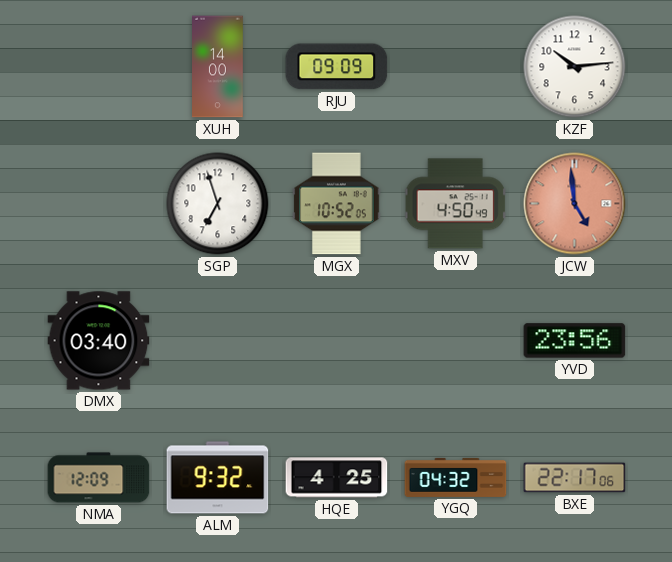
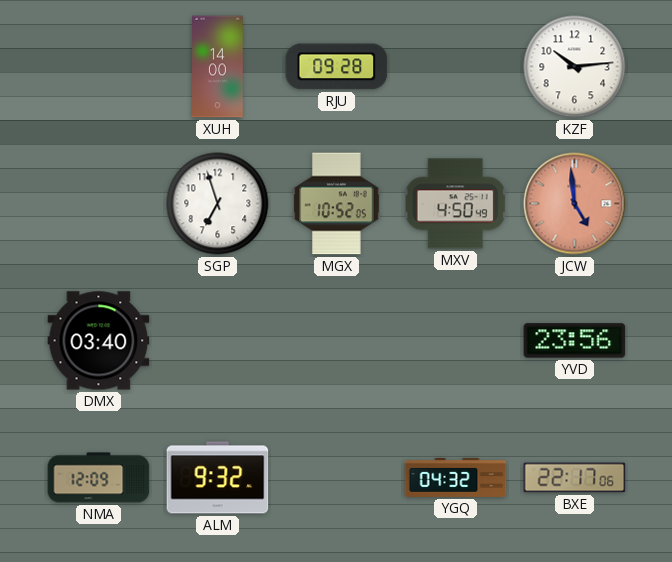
RJU: 09:09 -> 09:28 (337, 67)
HQE: 4:25 -> none (337, 478)
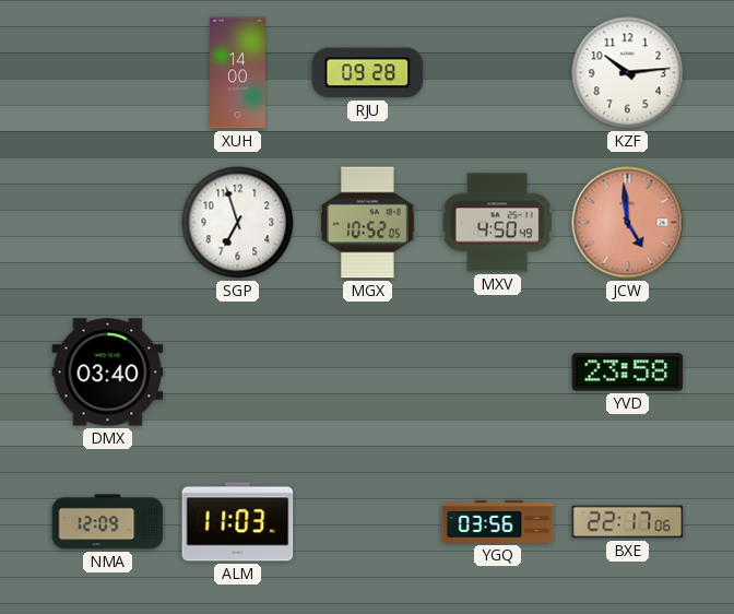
YVD: 23:56 -> 23:58 (628, 373)
ALM: 9:32 -> 11:03 (238, 522)
YGQ: 04:32 -> 03:56 (498, 521)
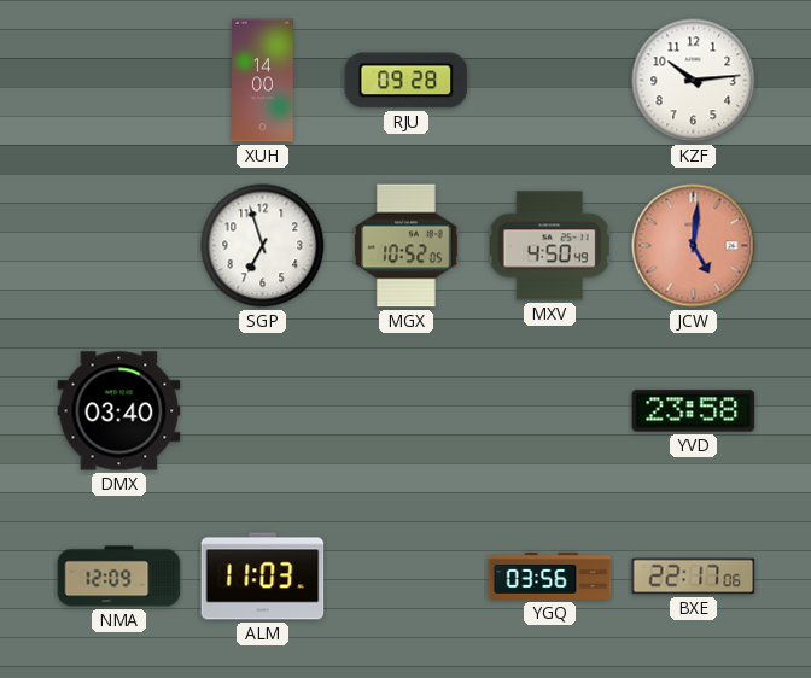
JCW: 4:59 -> 5:01 (694, 246)
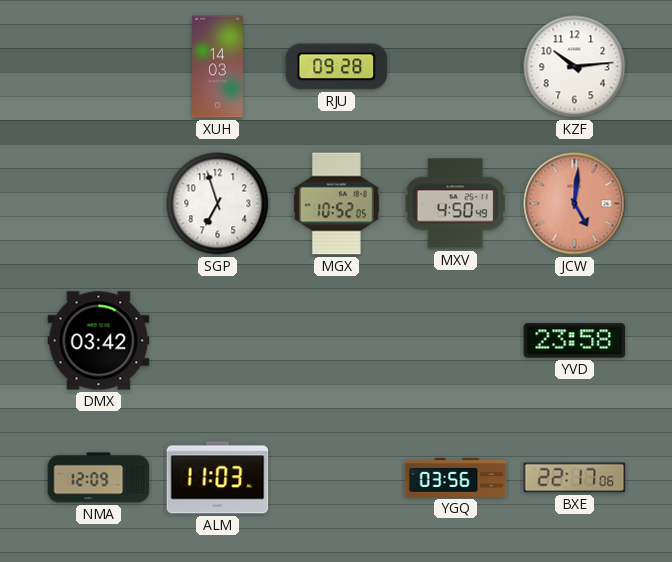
XUH: 14:00 -> 14:03 (218, 67)
DMX: 03:40 -> 03:42 (99, 341)
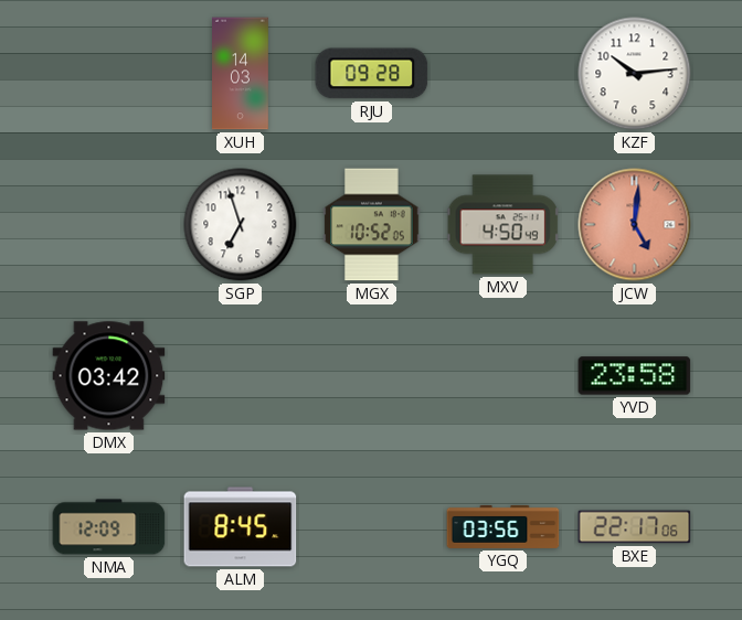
ALM: 11:03 -> 8:45 (241, 527)
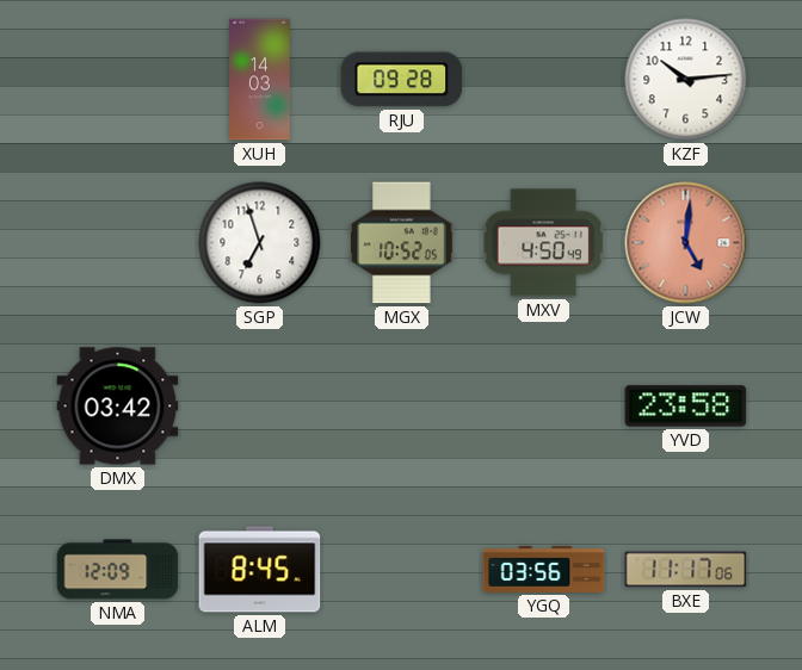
BXE: 22:17 -> 11:17 (686, 570)
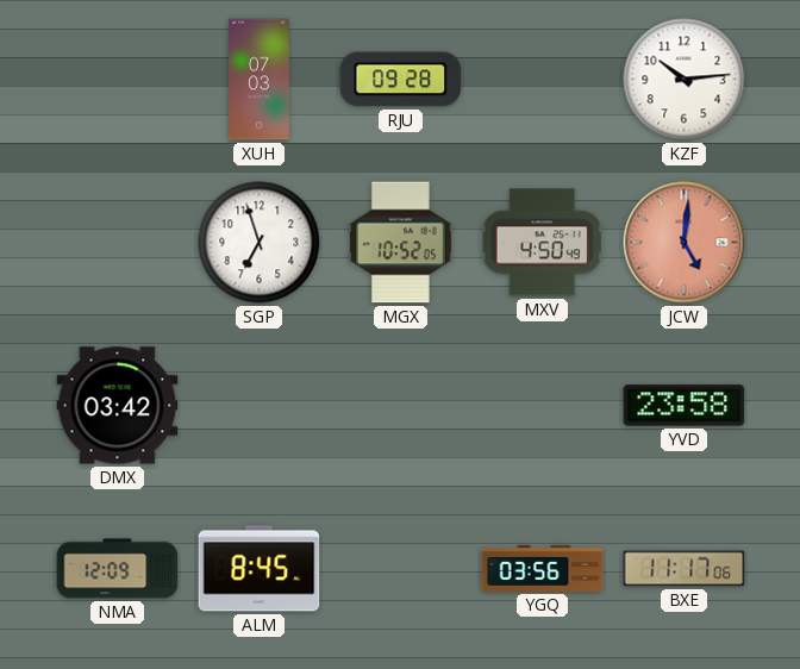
XUH: 14:03 -> 07:03 (260, 80)
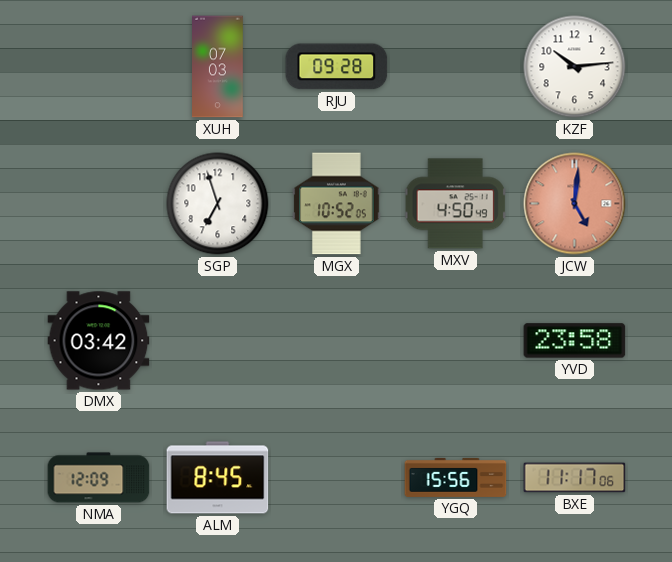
YGQ: 03:56 -> 15:56 (456, 477)
